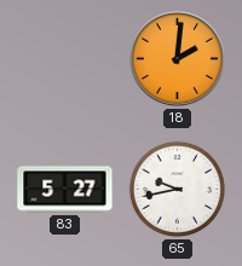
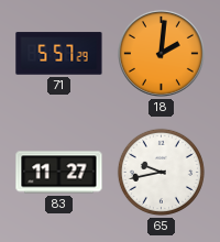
71: none -> 5:57 (59, 54)
83: 5:27 -> 11:27 (59, 173)
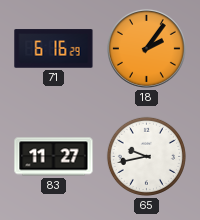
71: 5:57 -> 6:16 (54, 49)
18: 2:01 -> 2:06 (146, 48)
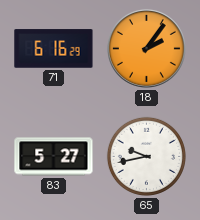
83: 11:27 -> 5:27 (54, 157)
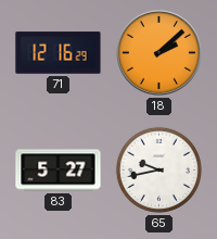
71: 6:16 -> 12:16 (59, 53)
18: 2:06 -> 2:08 (158, 52)
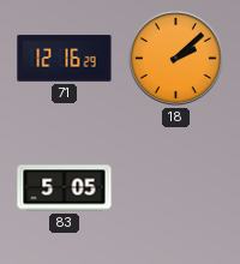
83: 5:27 -> 5:05 (65, 188)
65: 9:43 -> none (158, 169)
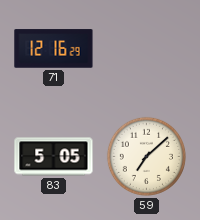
18: 2:08 -> none (175, 58)
59: none -> 7:08 (146, 156)
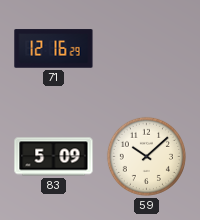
83: 5:05 -> 5:09 (54, 157)
59: 7:08 -> 10:08 (146, 156)
